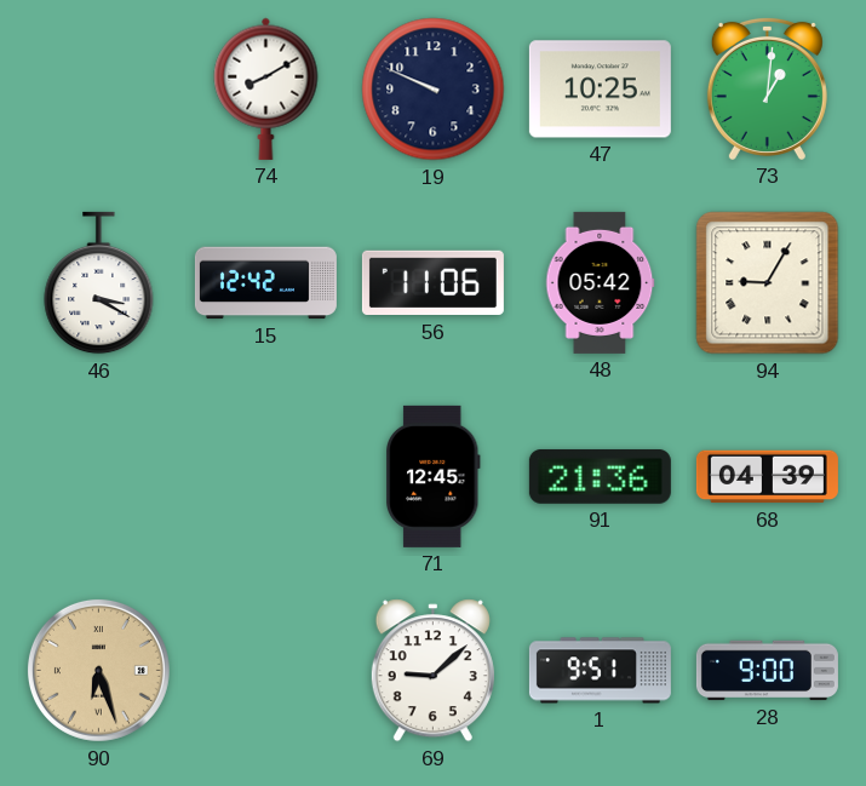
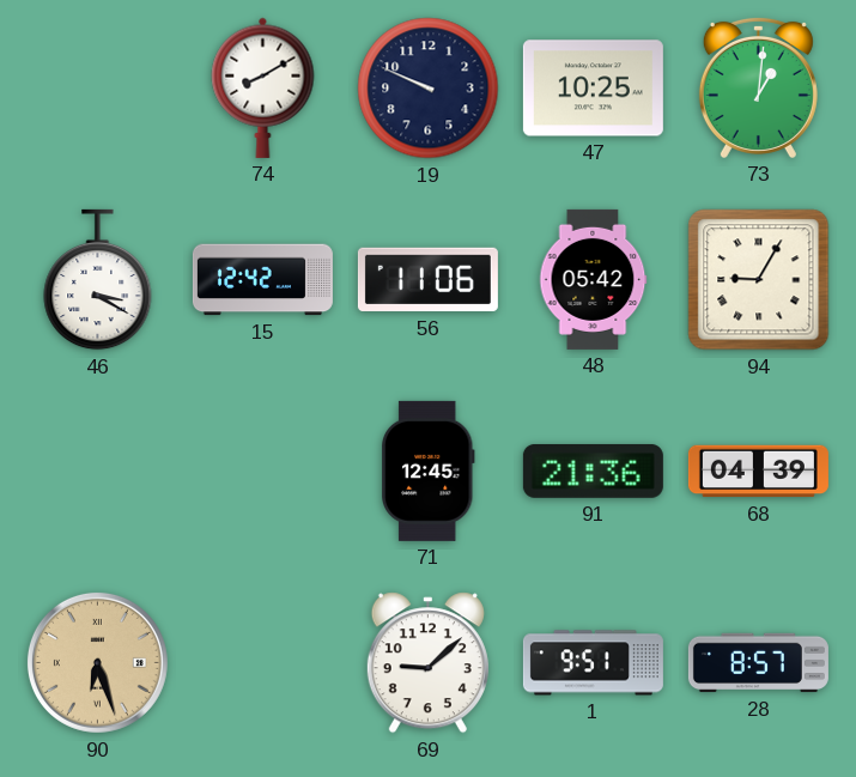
28: 9:00 -> 8:57 (758, 663)
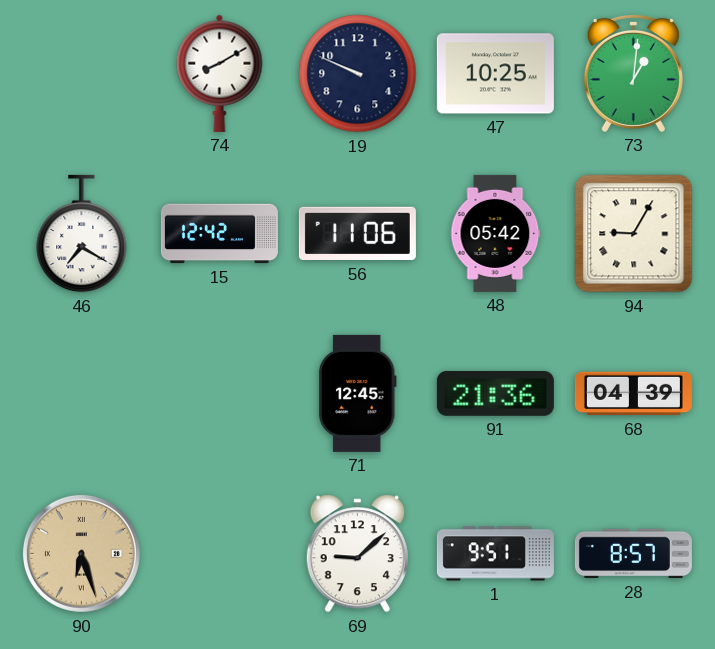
46: 3:20 -> 7:20 (82, 234)
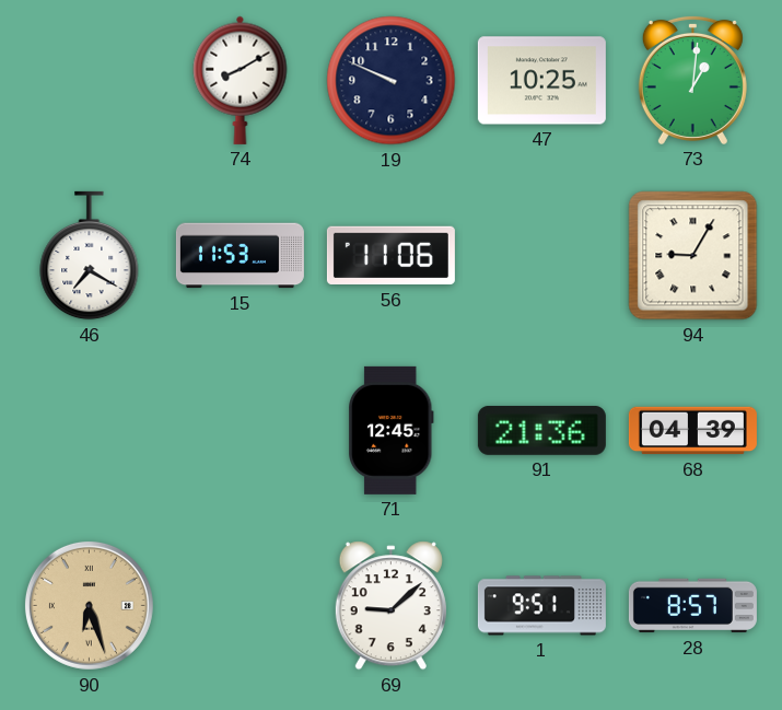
15: 12:42 -> 11:53 (240, 256)
48: 05:42 -> none (496, 233)
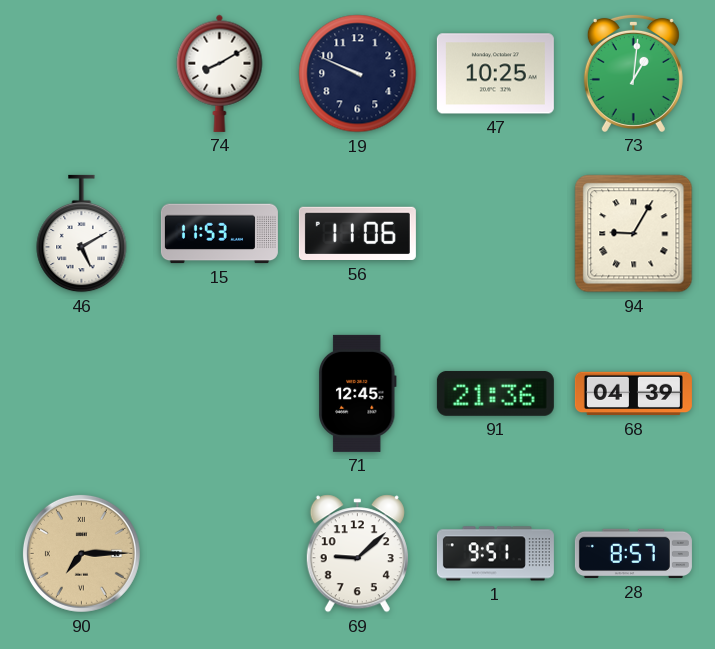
46: 7:20 -> 5:10 (82, 234)
90: 6:27 -> 7:15 (81, 553)
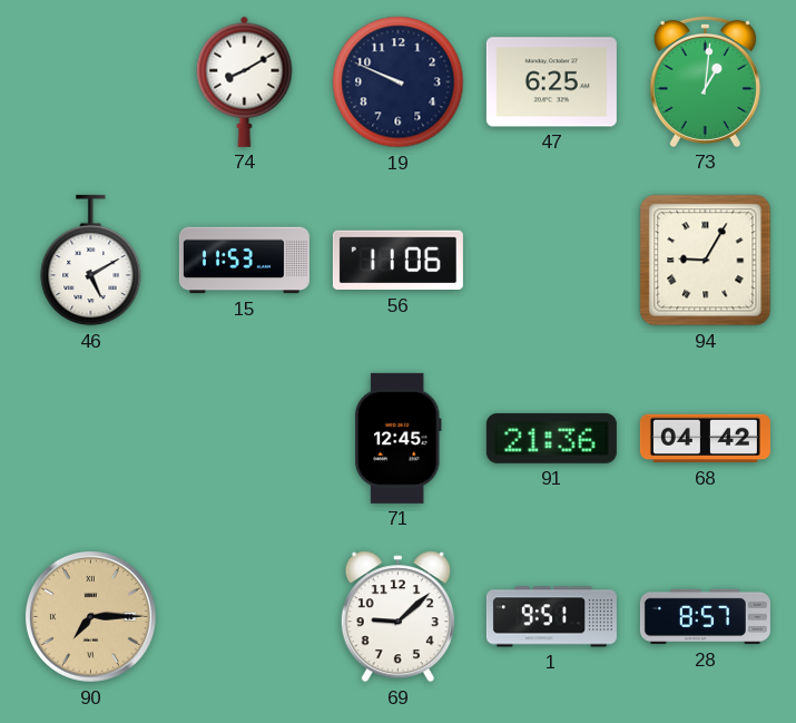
47: 10:25 -> 6:25 (551, 82)
68: 04:39 -> 04:42 (705, 439)
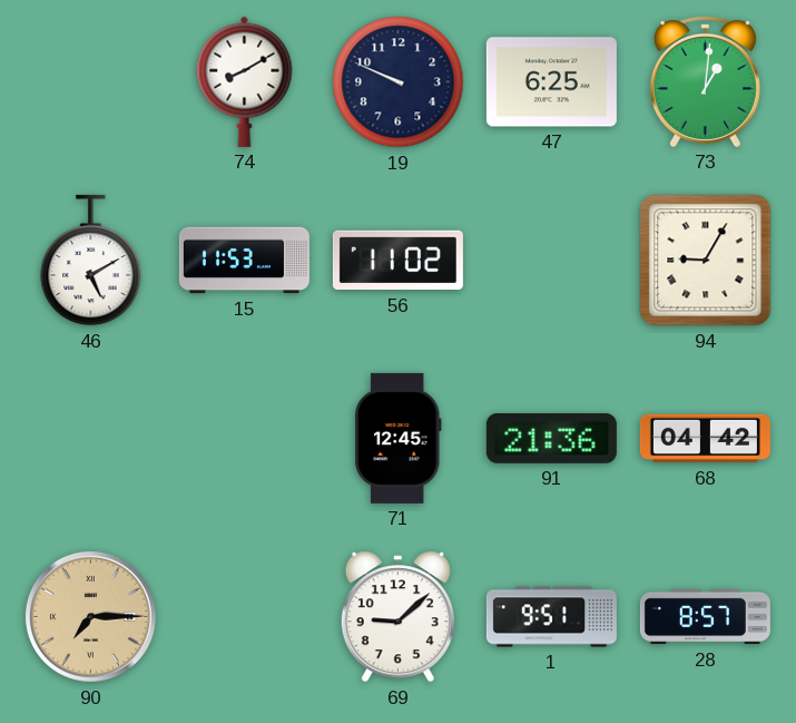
56: 11:06 -> 11:02 (397, 261)
